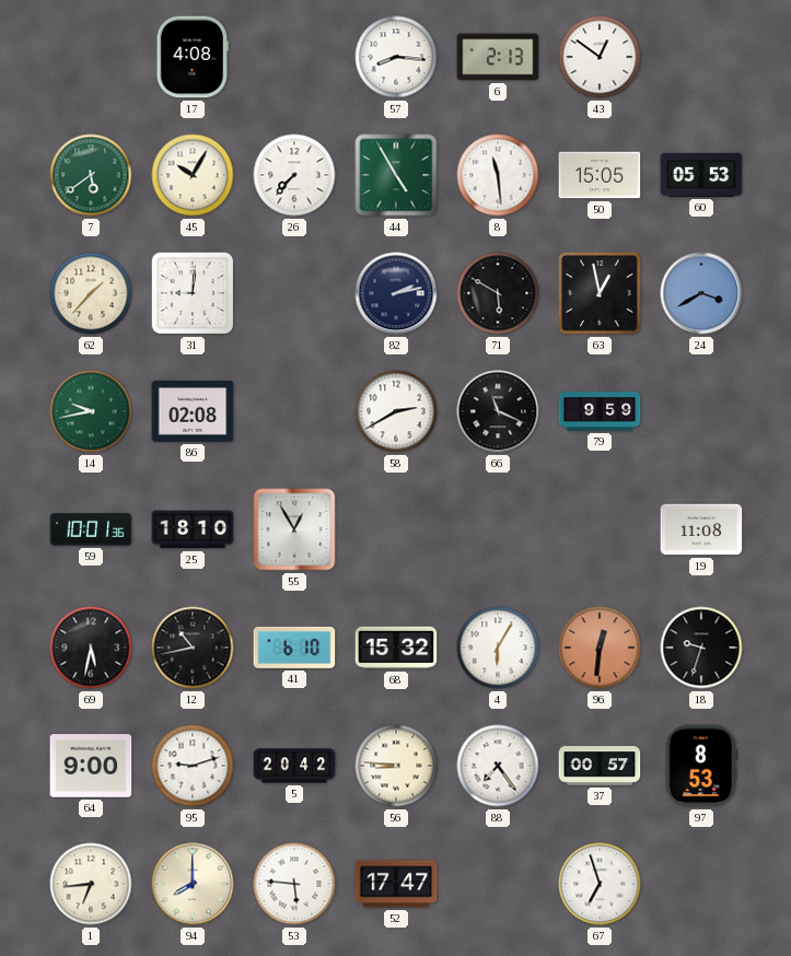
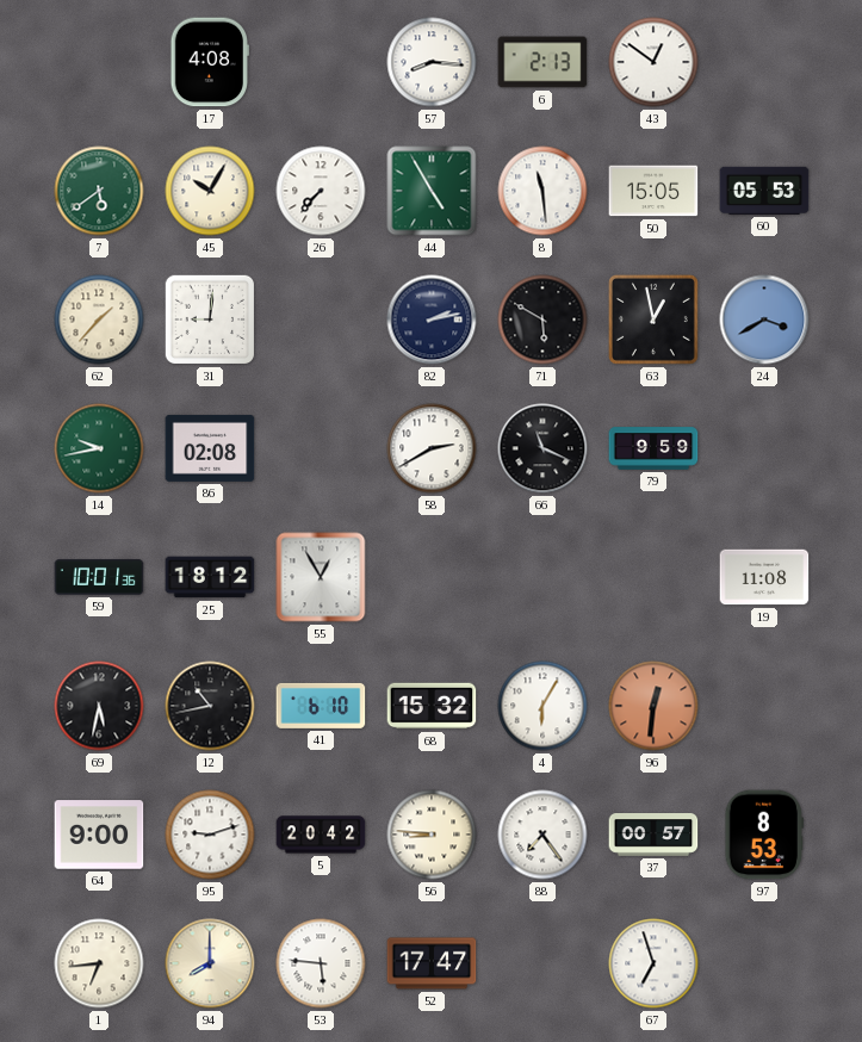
25: 18:10 -> 18:12 (210, 577)
18: 9:33 -> none (701, 648)
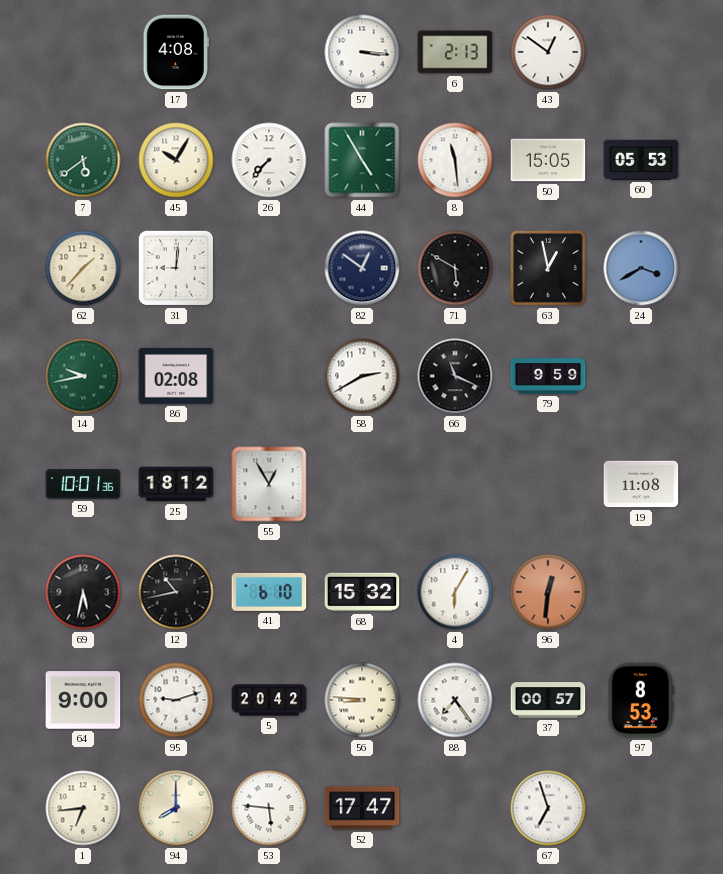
57: 8:16 -> 3:16 (362, 52)
82: 2:13 -> 12:51 (362, 268)
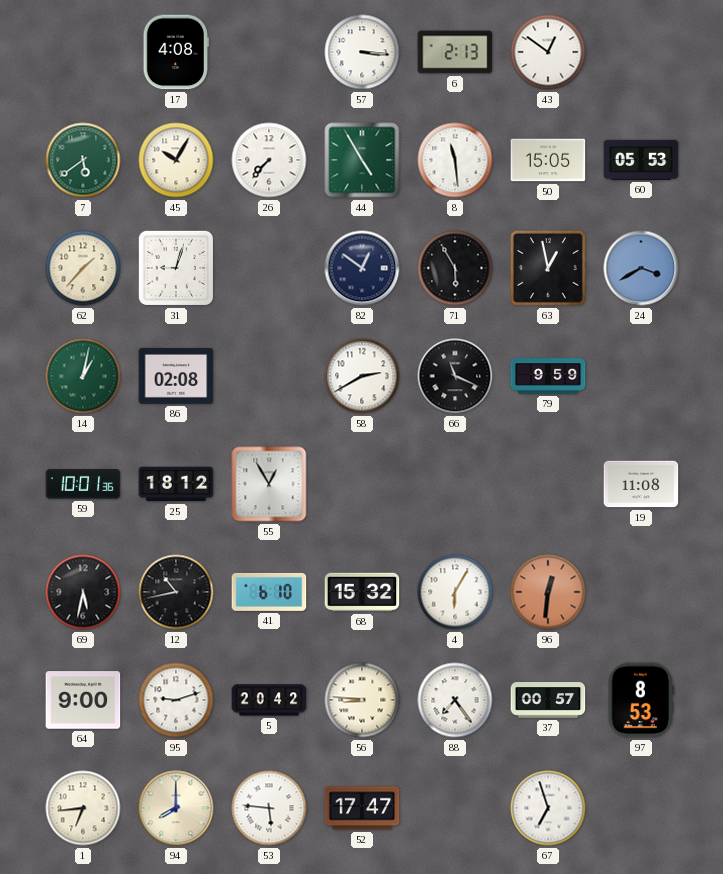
31: 9:01 -> 9:03 (176, 268)
71: 5:50 -> 5:55 (455, 268)
14: 9:43 -> 1:02 (83, 376)
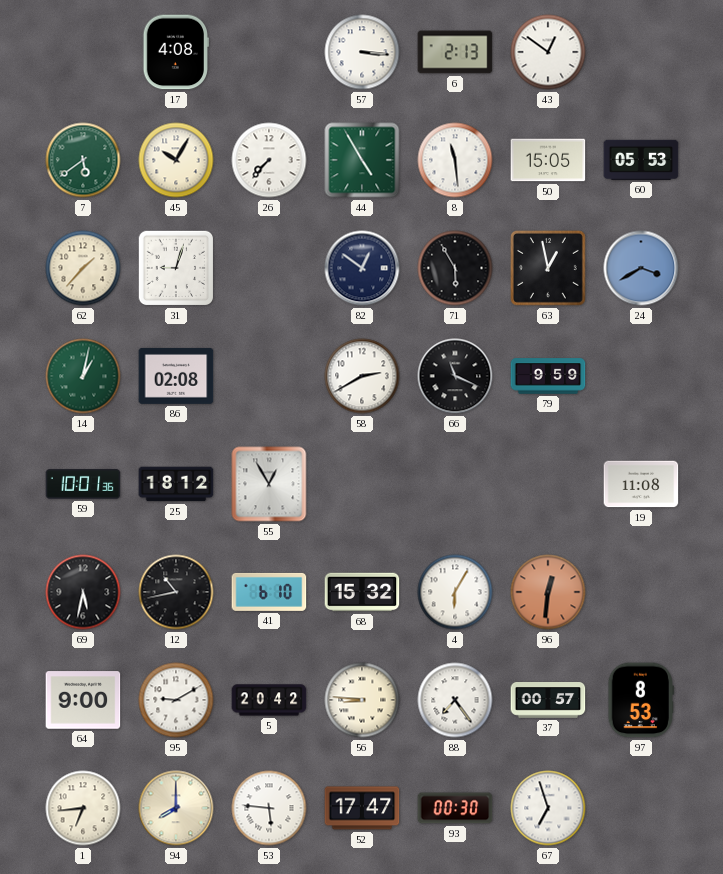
95: 9:12 -> 9:10 (176, 700)
93: none -> 00:30 (455, 808)
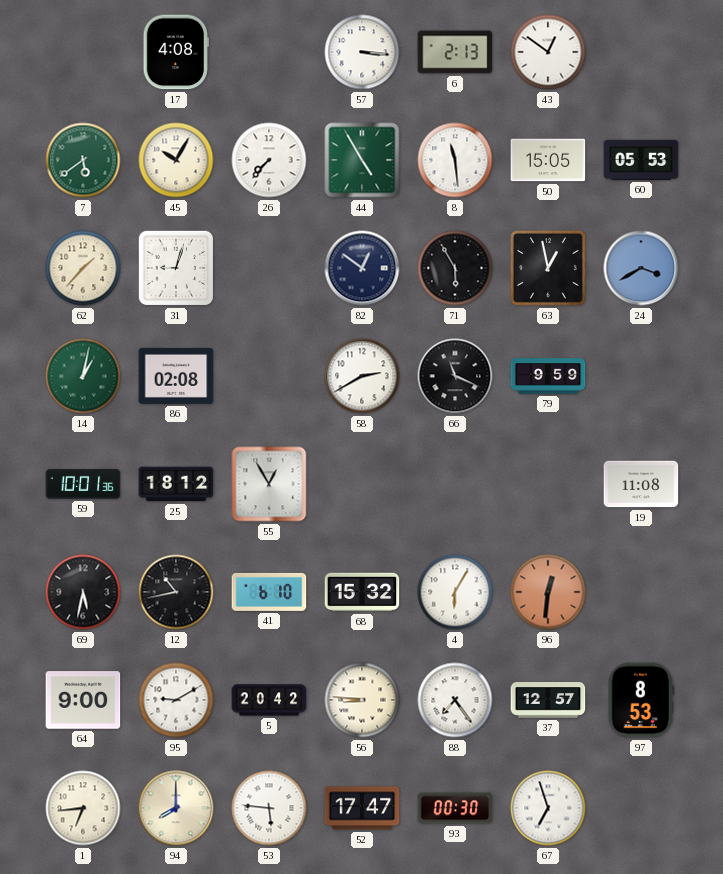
37: 00:57 -> 12:57 (548, 701)
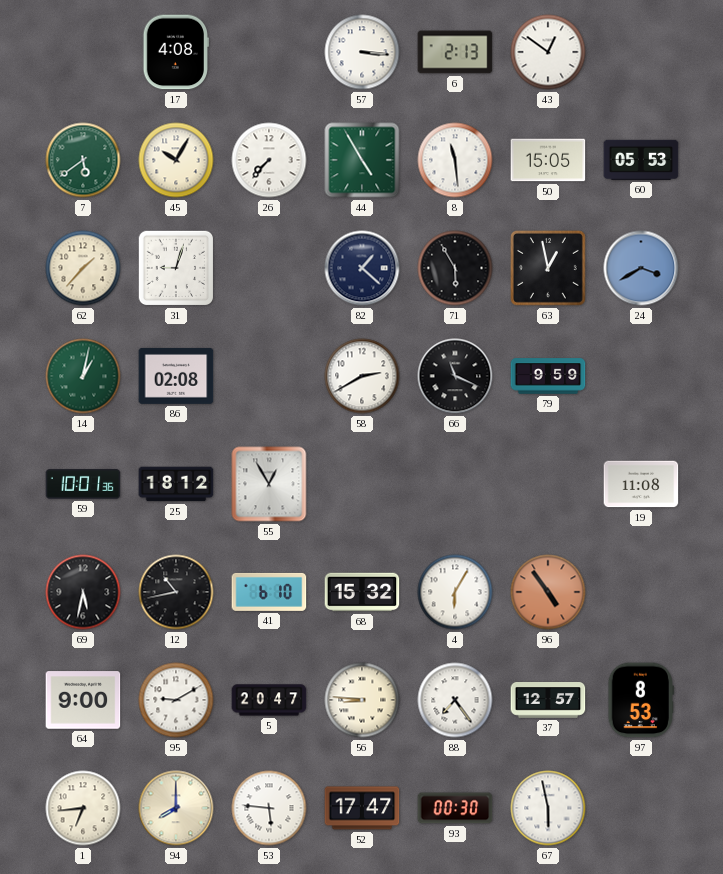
82: 12:51 -> 1:22 (362, 268)
96: 12:31 -> 4:54 (548, 592)
5: 20:42 -> 20:47 (269, 700)
67: 6:57 -> 5:58 (548, 808)
